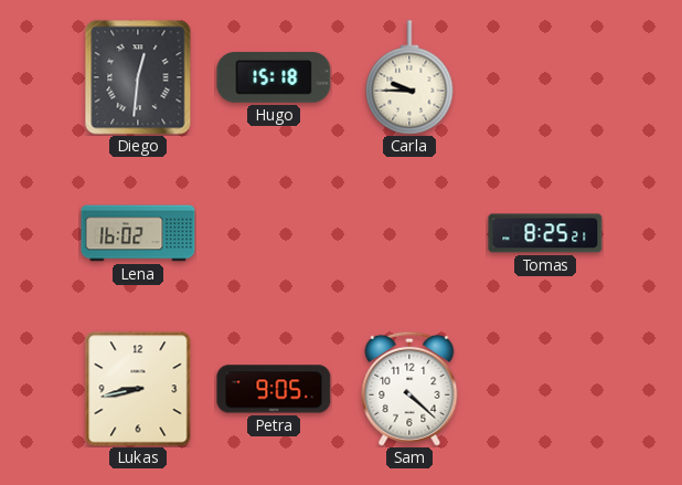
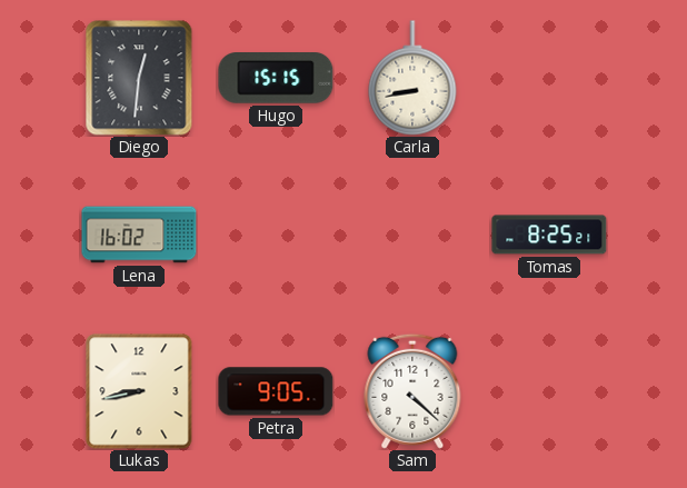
Hugo: 15:18 -> 15:15 (276, 78)
Carla: 9:45 -> 8:43 (412, 78)
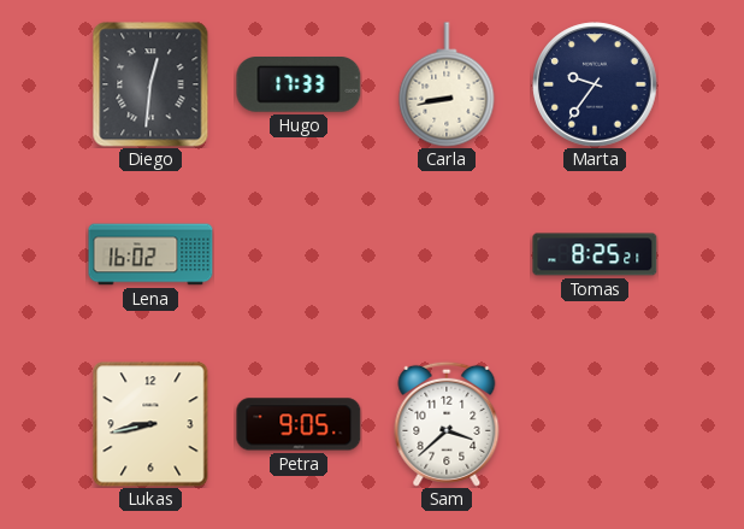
Hugo: 15:15 -> 17:33 (299, 84)
Marta: none -> 9:36 (595, 84)
Sam: 4:22 -> 3:38 (447, 424)
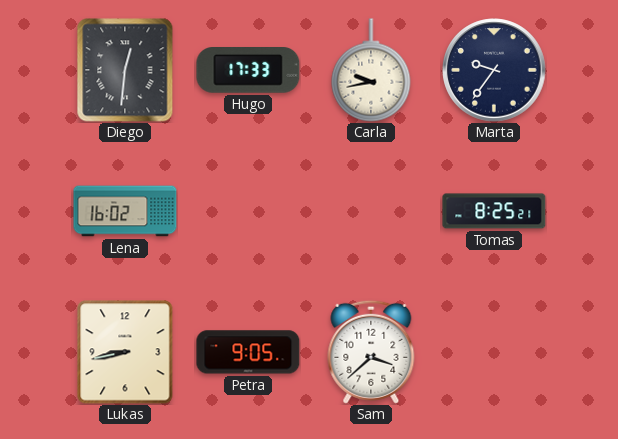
Carla: 8:43 -> 9:43 (371, 70)
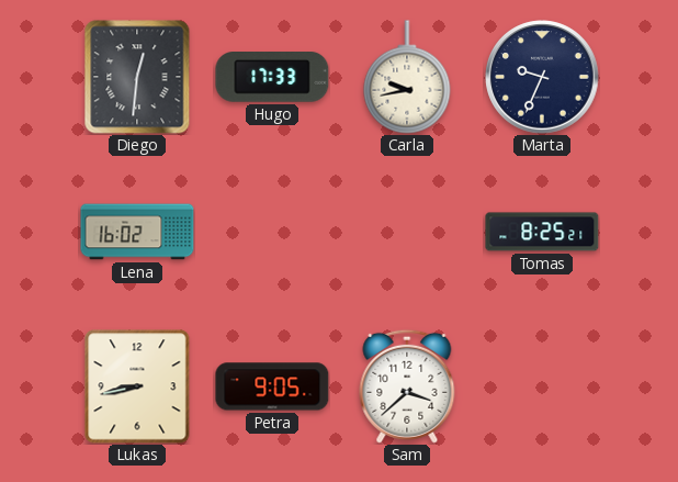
Marta: 9:36 -> 9:34 (542, 77)
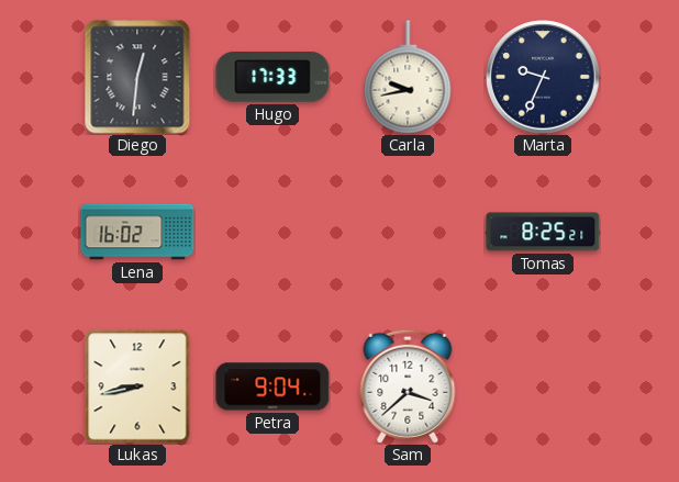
Petra: 9:05 -> 9:04 (272, 386)
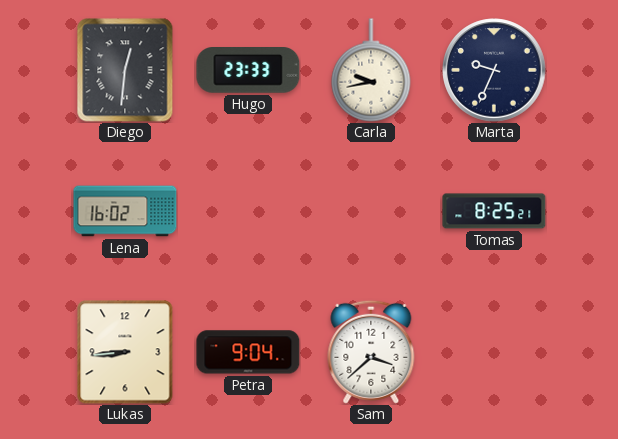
Hugo: 17:33 -> 23:33 (248, 70)
Lukas: 8:43 -> 8:44 (125, 352)
